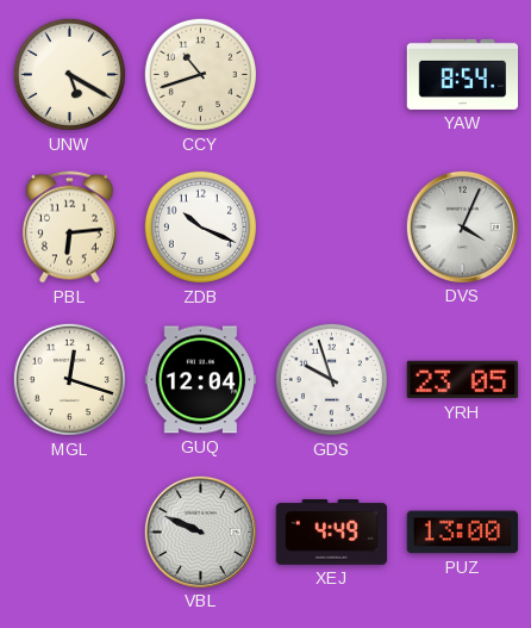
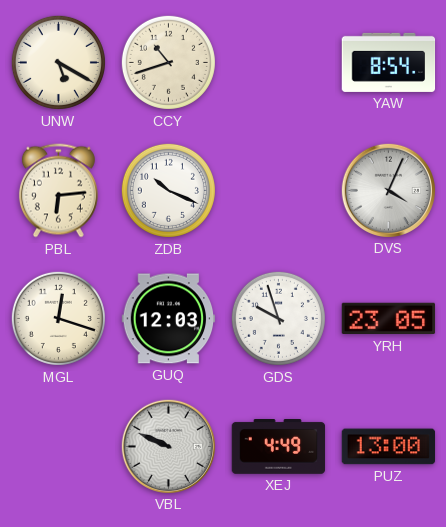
GUQ: 12:04 -> 12:03 (169, 319)
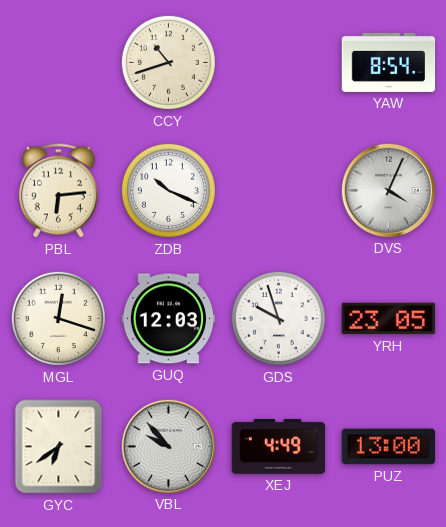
UNW: 5:20 -> none (58, 62)
GYC: none -> 6:39 (59, 447)
VBL: 9:49 -> 9:53 (168, 446)
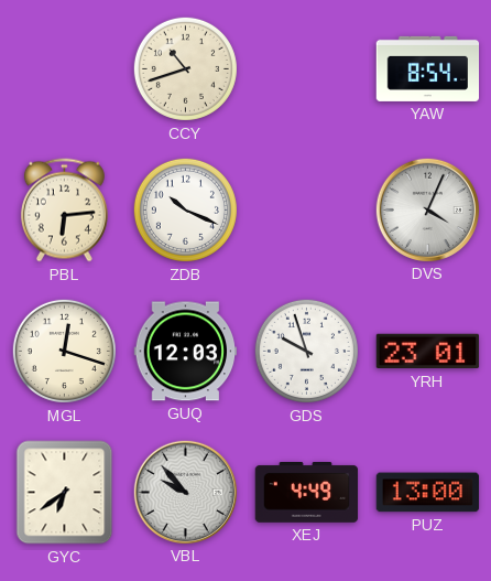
YRH: 23:05 -> 23:01 (428, 352)
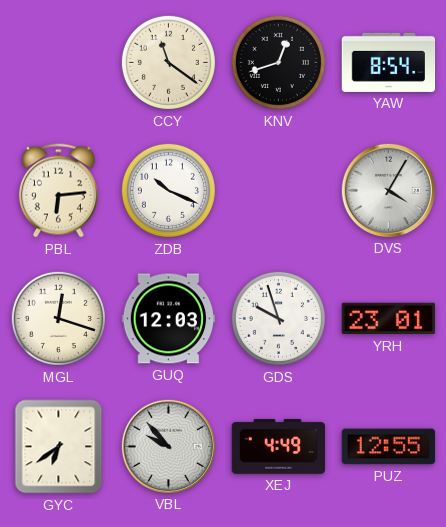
CCY: 10:42 -> 11:21 (168, 62)
KNV: none -> 12:42 (278, 62)
DVS: 4:04 -> 4:05 (388, 190)
PUZ: 13:00 -> 12:55 (389, 447)
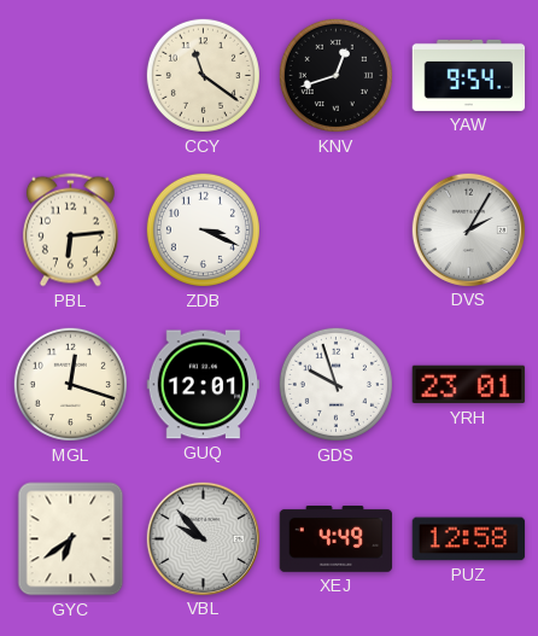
YAW: 8:54 -> 9:54 (469, 75)
ZDB: 10:19 -> 3:19 (203, 229)
DVS: 4:05 -> 2:05 (468, 229)
GUQ: 12:03 -> 12:01 (204, 385)
PUZ: 12:55 -> 12:58 (469, 539)
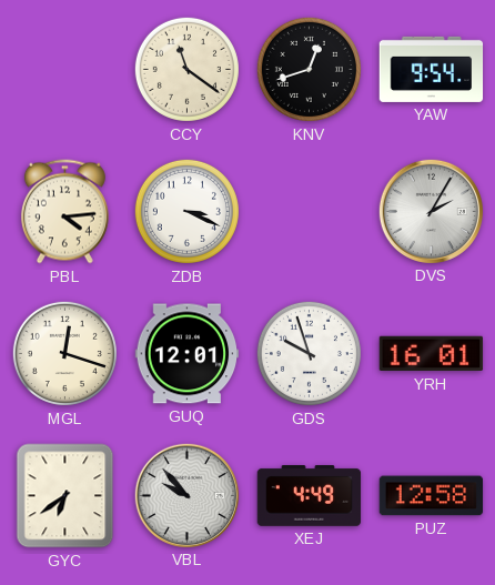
PBL: 6:14 -> 4:14 (64, 212)
YRH: 23:01 -> 16:01 (432, 354)
